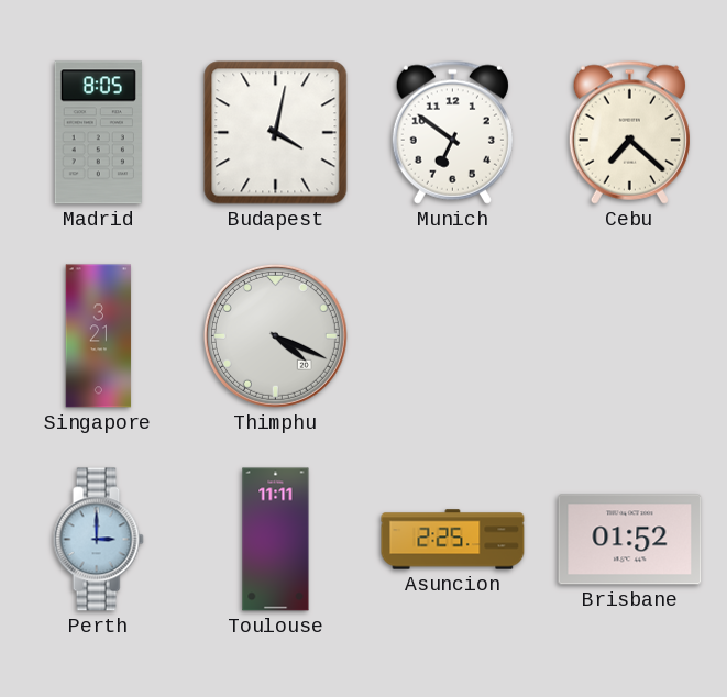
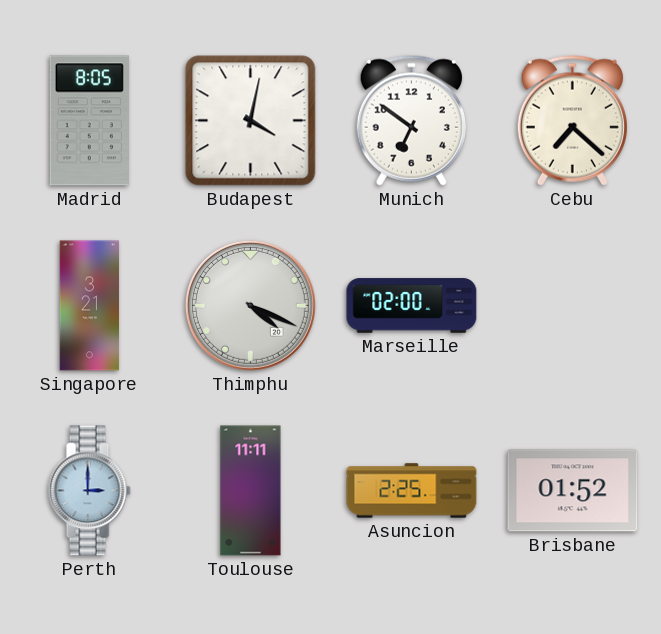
Marseille: none -> 02:00 (412, 306)
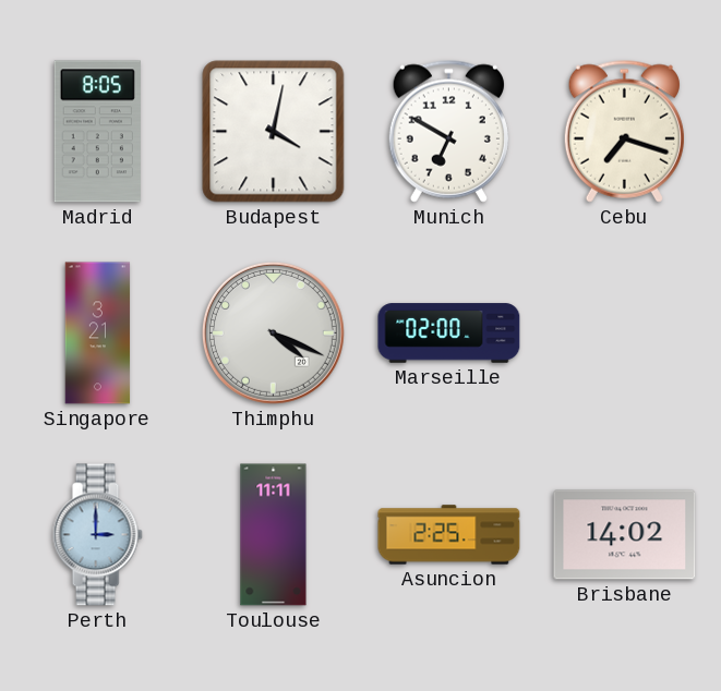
Munich: 6:51 -> 6:50 (448, 131)
Cebu: 7:22 -> 7:18 (624, 131)
Brisbane: 01:52 -> 14:02 (625, 535)
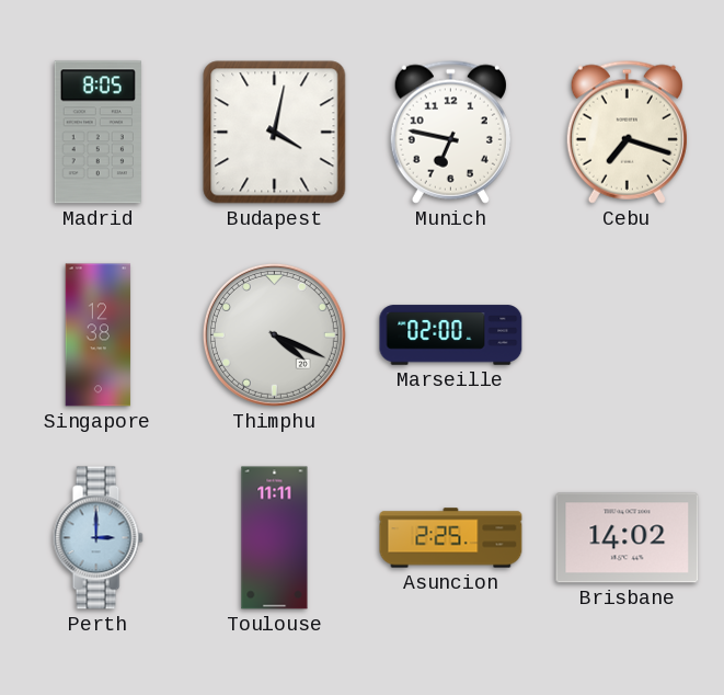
Munich: 6:50 -> 6:47 (450, 132)
Singapore: 3:21 -> 12:38 (99, 335)
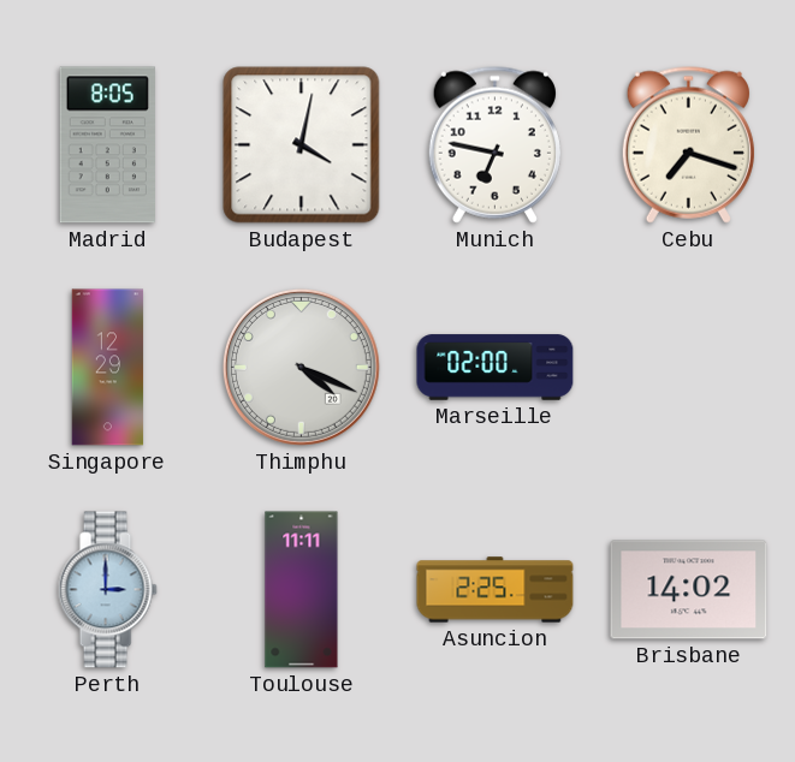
Singapore: 12:38 -> 12:29 (108, 368)
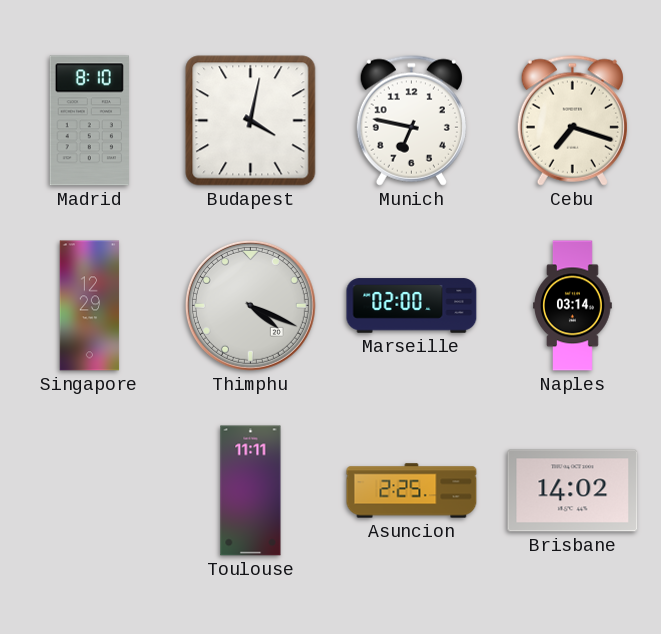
Madrid: 8:05 -> 8:10 (89, 121)
Naples: none -> 03:14 (573, 306)
Perth: 3:00 -> none (107, 590)
